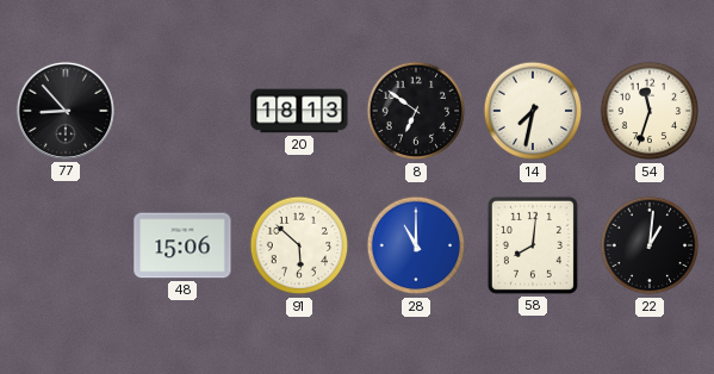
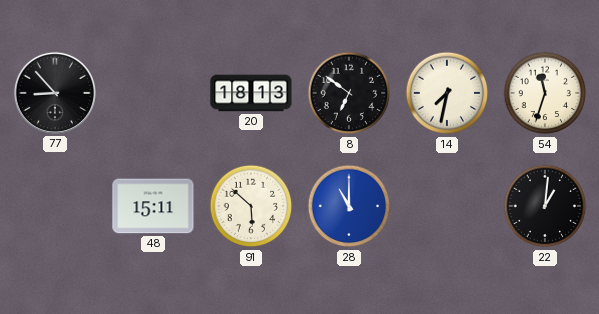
48: 15:06 -> 15:11 (153, 206)
58: 8:01 -> none (533, 245)
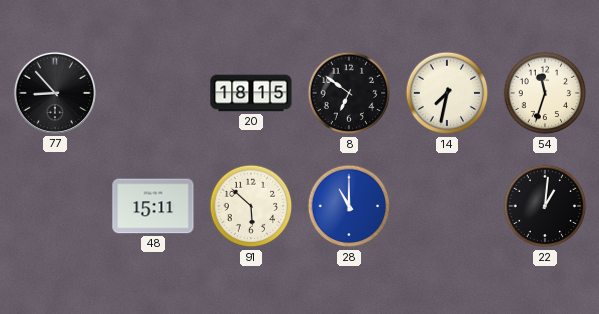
20: 18:13 -> 18:15 (251, 93)
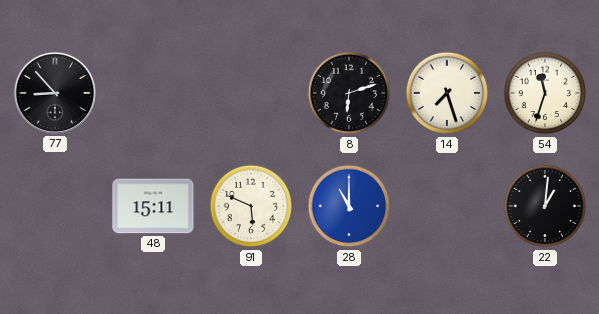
20: 18:15 -> none (251, 93)
8: 6:51 -> 6:12 (349, 93)
14: 7:32 -> 7:27 (447, 93)
91: 5:52 -> 5:49 (251, 206)
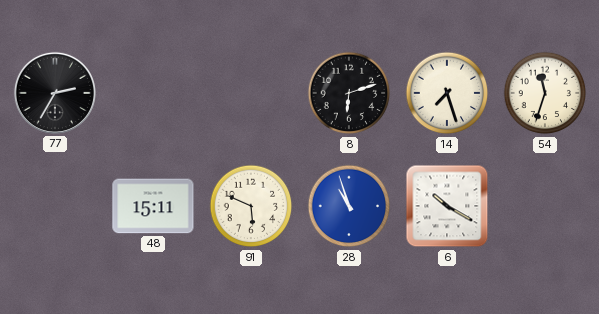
77: 8:53 -> 2:35 (55, 93)
28: 11:00 -> 10:57 (349, 206)
6: none -> 10:20 (447, 206)
22: 1:01 -> none (545, 206)
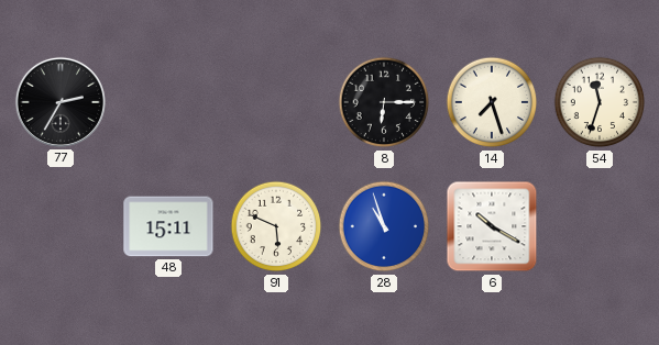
8: 6:12 -> 6:15 (384, 102)
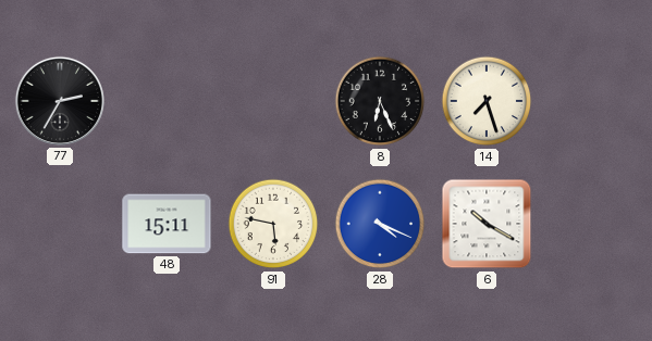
8: 6:15 -> 6:26 (380, 101)
54: 11:33 -> none (600, 102)
91: 5:49 -> 5:47 (273, 224)
28: 10:57 -> 4:19 (380, 224)
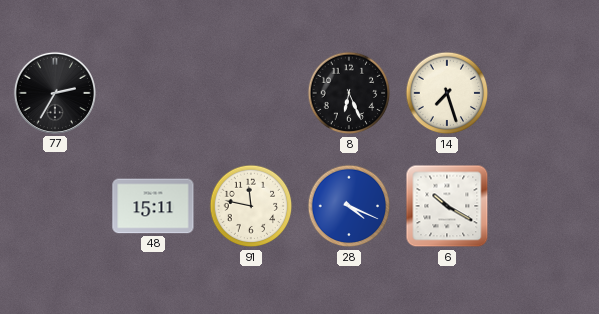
91: 5:47 -> 11:47 (251, 206)
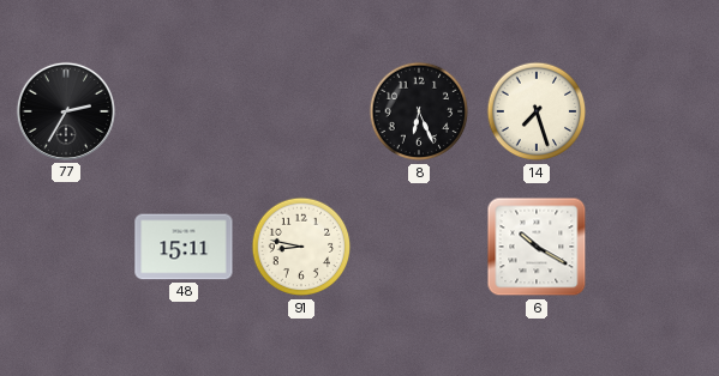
91: 11:47 -> 8:47 (301, 247)
28: 4:19 -> none (349, 206)
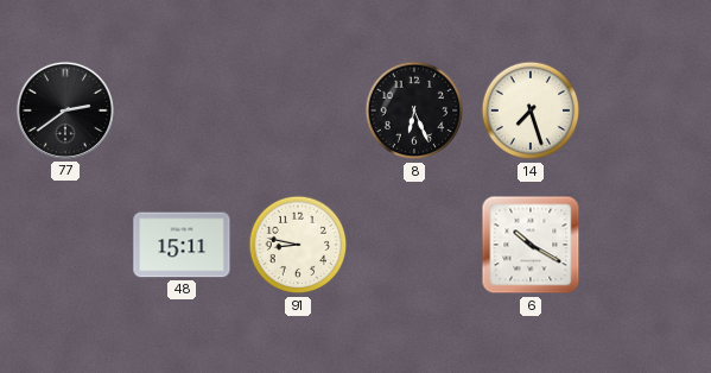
77: 2:35 -> 2:39 (65, 110)
